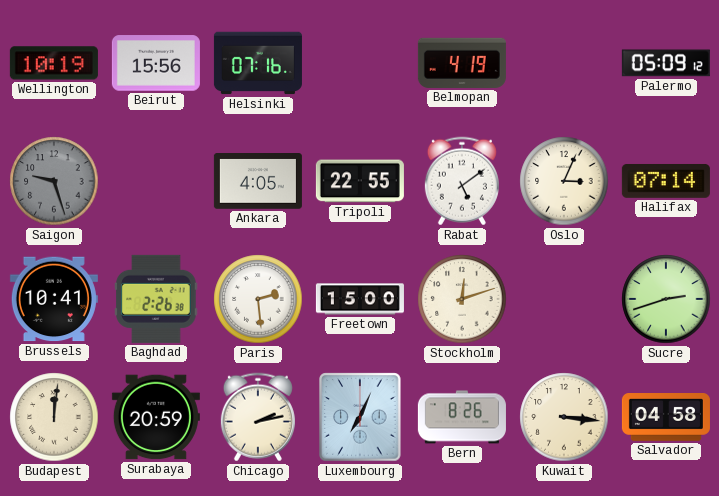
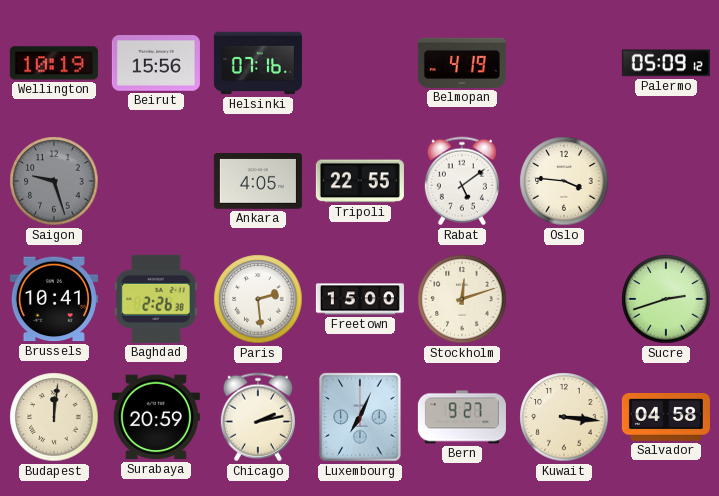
Oslo: 3:04 -> 3:46 (564, 181)
Halifax: 07:14 -> none (666, 181)
Bern: 8:26 -> 9:27 (462, 417)
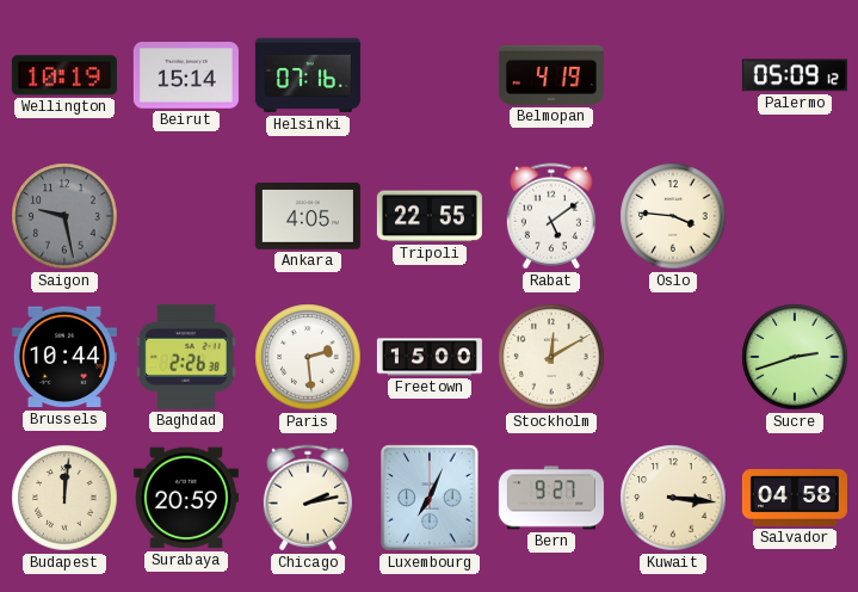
Beirut: 15:56 -> 15:14 (186, 75)
Saigon: 9:27 -> 9:28 (64, 216)
Brussels: 10:41 -> 10:44 (64, 357)
Stockholm: 12:12 -> 12:10 (551, 357)
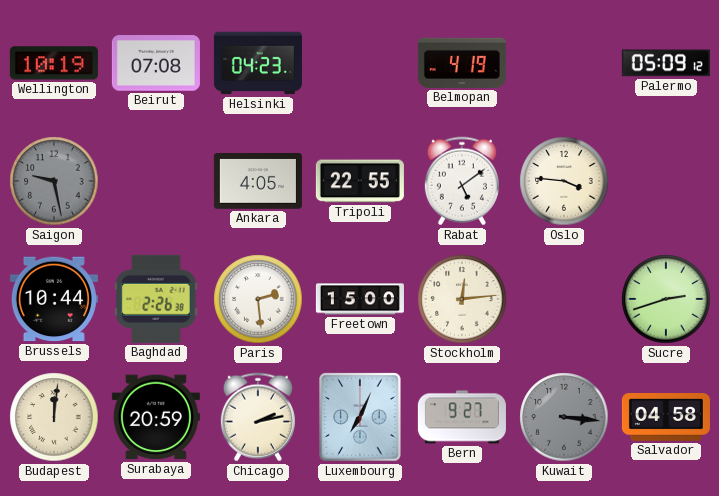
Beirut: 15:14 -> 07:08 (156, 63)
Helsinki: 07:16 -> 04:23 (258, 63)
Stockholm: 12:10 -> 12:14 (462, 299)
Kuwait dial: cream -> grey (564, 417)
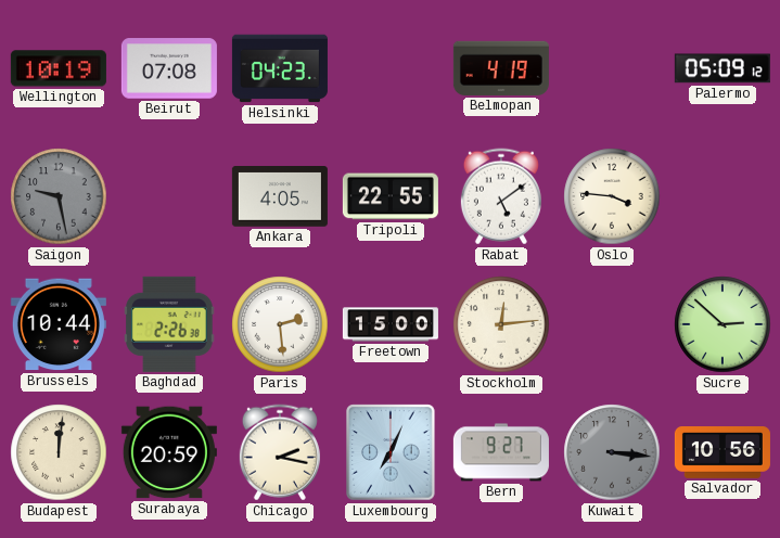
Sucre: 2:42 -> 2:52 (723, 324)
Chicago: 2:13 -> 2:17 (280, 452)
Salvador: 04:58 -> 10:56 (723, 453)
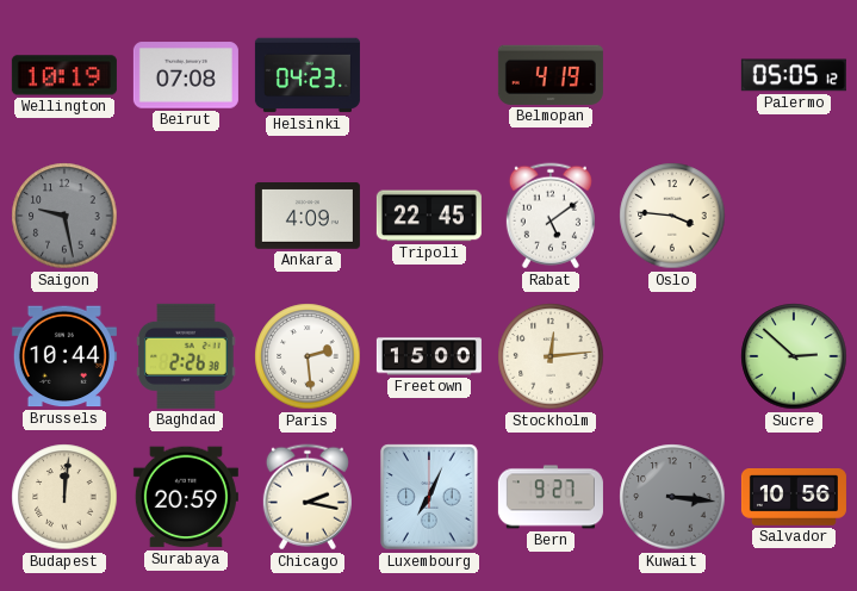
Palermo: 05:09 -> 05:05 (794, 75)
Ankara: 4:05 -> 4:09 (308, 217)
Tripoli: 22:55 -> 22:45 (429, 216)
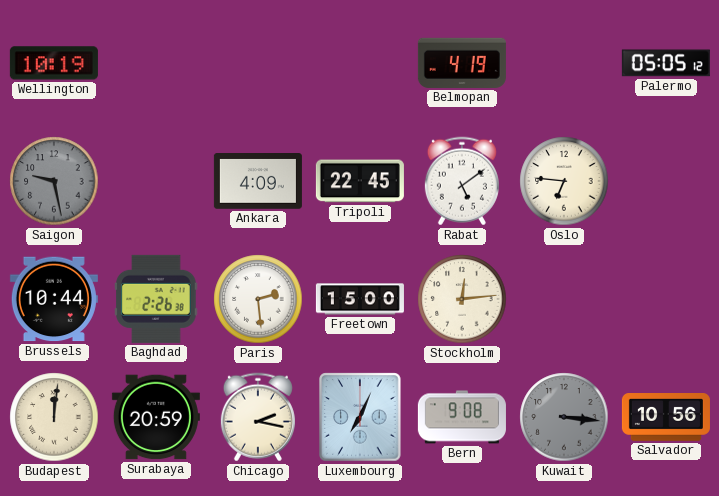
Beirut: 07:08 -> none (186, 75)
Helsinki: 04:23 -> none (308, 75)
Oslo: 3:46 -> 6:46 (564, 181)
Sucre: 2:52 -> none (794, 356)
Bern: 9:27 -> 9:08 (462, 417)
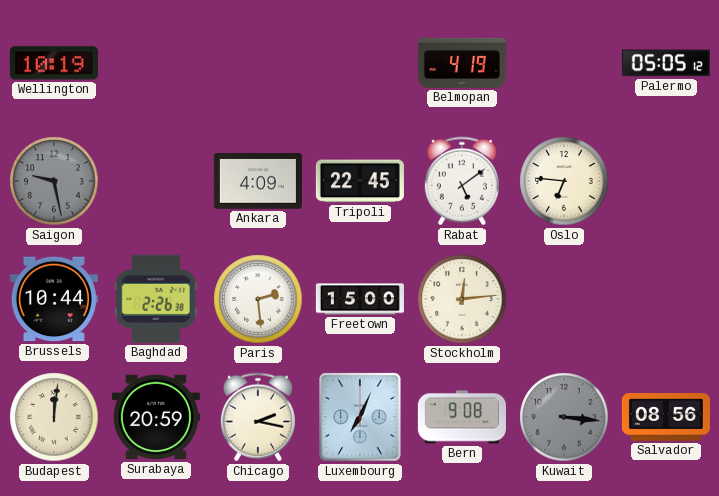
Salvador: 10:56 -> 08:56 (666, 418)
